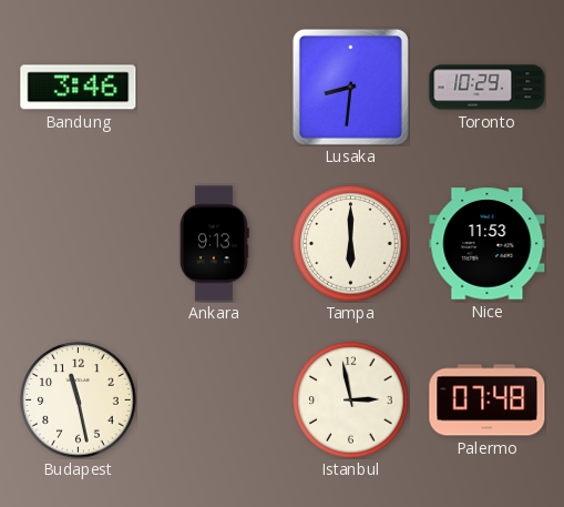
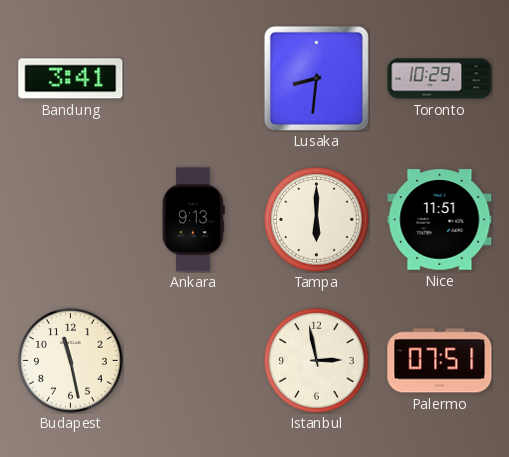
Bandung: 3:46 -> 3:41 (71, 79)
Nice: 11:53 -> 11:51 (440, 220)
Palermo: 07:48 -> 07:51 (440, 361)
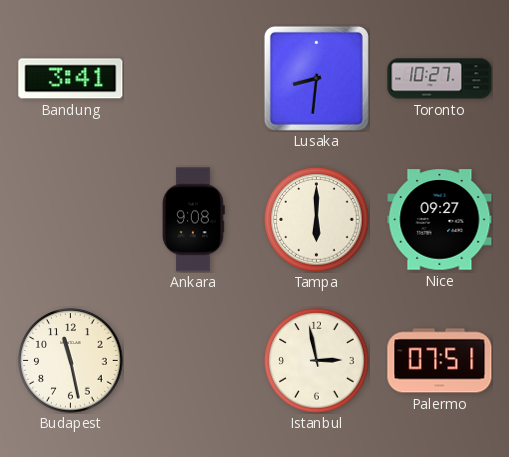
Toronto: 10:29 -> 10:27 (440, 79)
Ankara: 9:13 -> 9:08 (193, 220)
Nice: 11:51 -> 09:27 (440, 220)
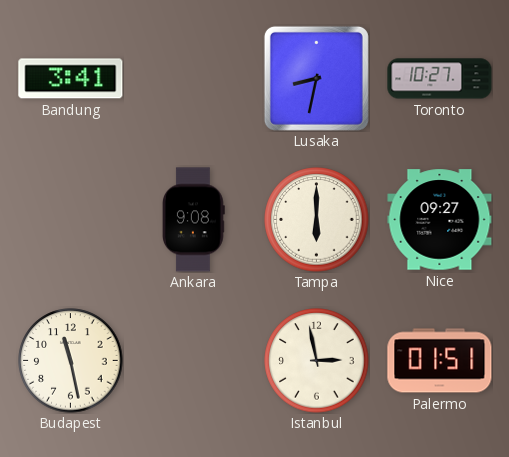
Lusaka: 8:31 -> 8:32 (316, 78)
Palermo: 07:51 -> 01:51 (440, 361)
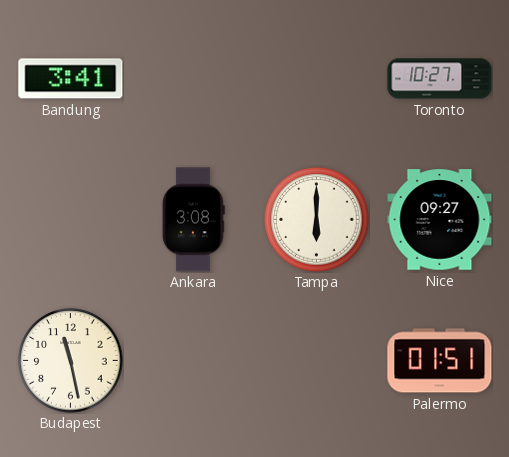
Lusaka: 8:32 -> none (316, 78)
Ankara: 9:08 -> 3:08 (193, 220)
Istanbul: 2:58 -> none (317, 361)
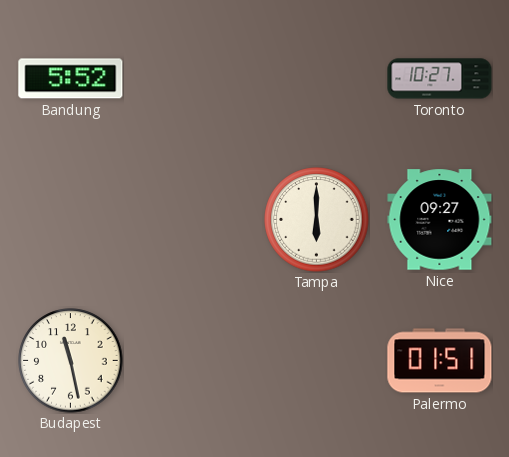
Bandung: 3:41 -> 5:52 (71, 79)
Ankara: 3:08 -> none (193, 220)
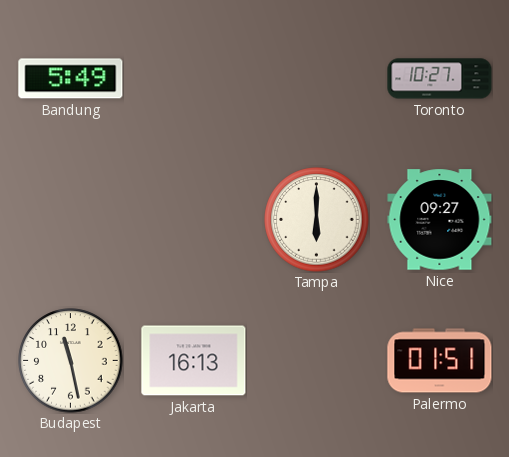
Bandung: 5:52 -> 5:49 (71, 79)
Jakarta: none -> 16:13 (194, 361)
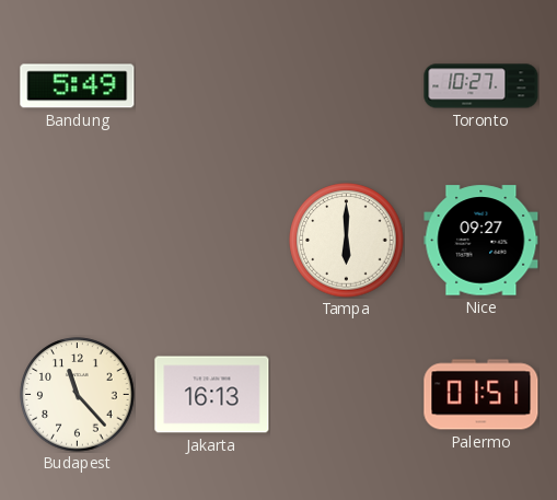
Budapest: 11:28 -> 11:23 (78, 395)
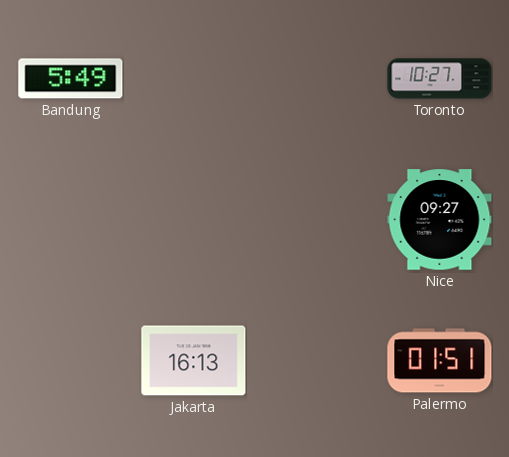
Tampa: 6:00 -> none (347, 241)
Budapest: 11:23 -> none (78, 395)
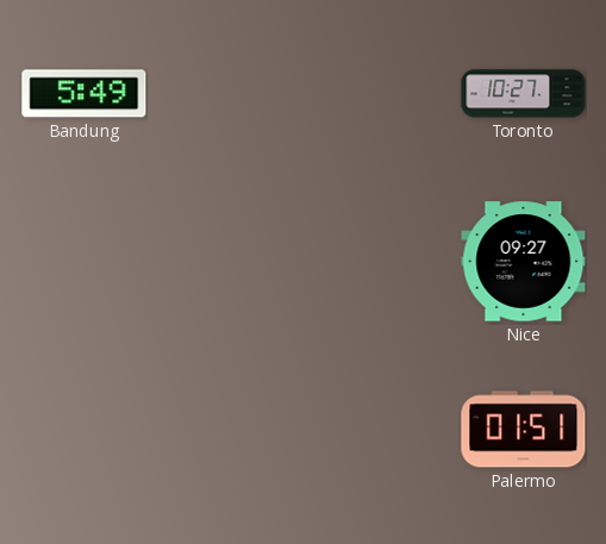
Jakarta: 16:13 -> none (194, 361)
